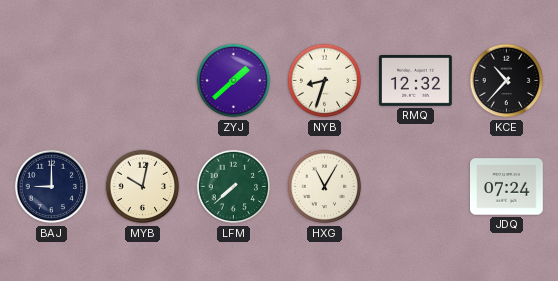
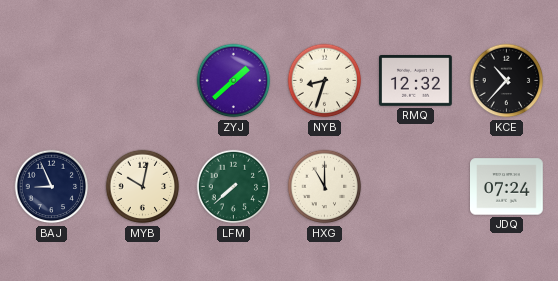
BAJ: 9:00 -> 8:56 (52, 187)
HXG: 11:05 -> 11:00 (325, 187)
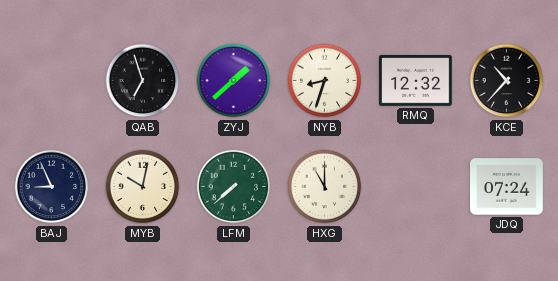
QAB: none -> 6:57 (143, 81)
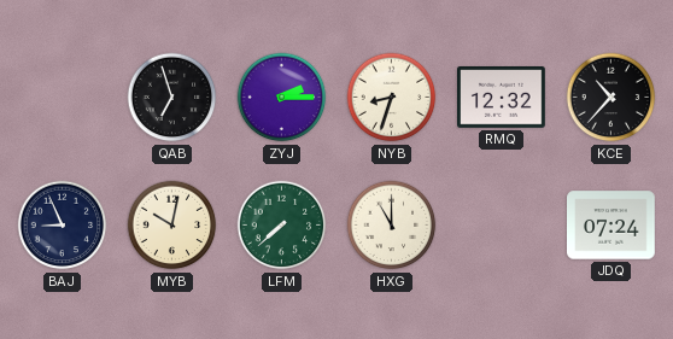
ZYJ: 1:38 -> 2:15 (282, 98)
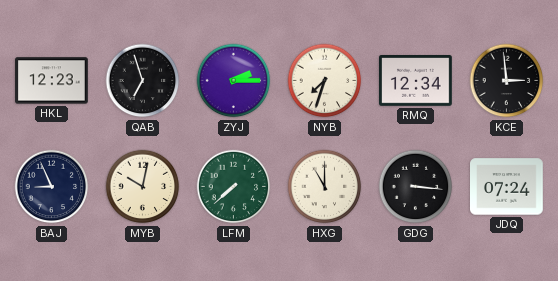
HKL: none -> 12:23 (52, 81)
NYB: 8:33 -> 7:33 (325, 81)
RMQ: 12:32 -> 12:34 (416, 81)
KCE: 10:37 -> 2:59 (507, 81)
GDG: none -> 3:16 (416, 187)
